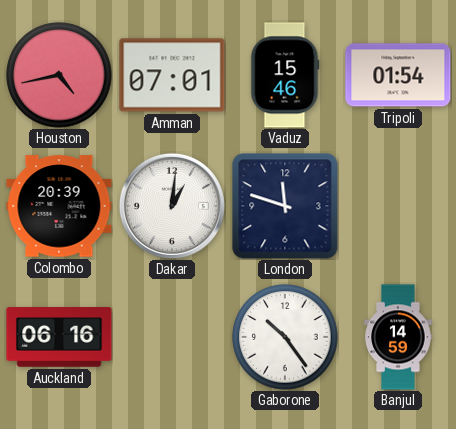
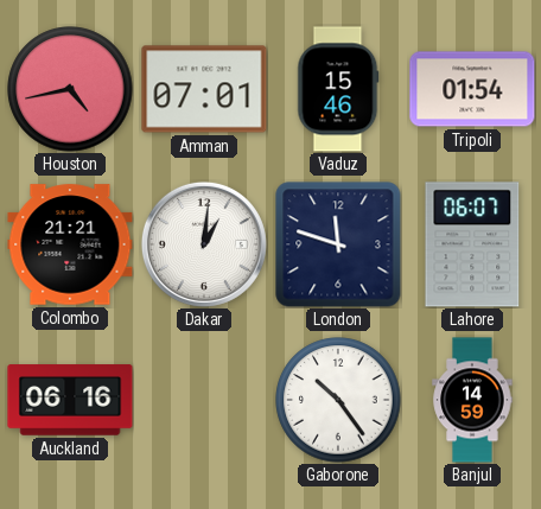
Colombo: 20:39 -> 21:21 (70, 244)
Lahore: none -> 06:07 (472, 244)
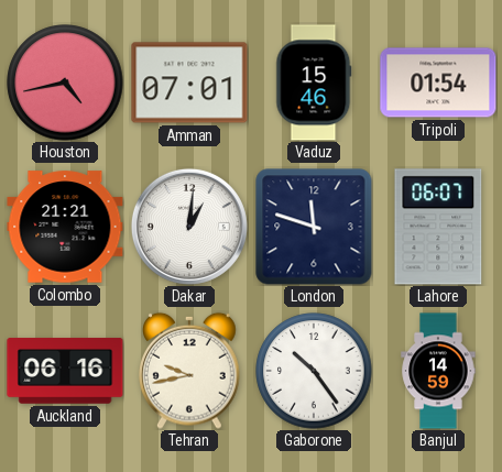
Tehran: none -> 9:43 (190, 371)
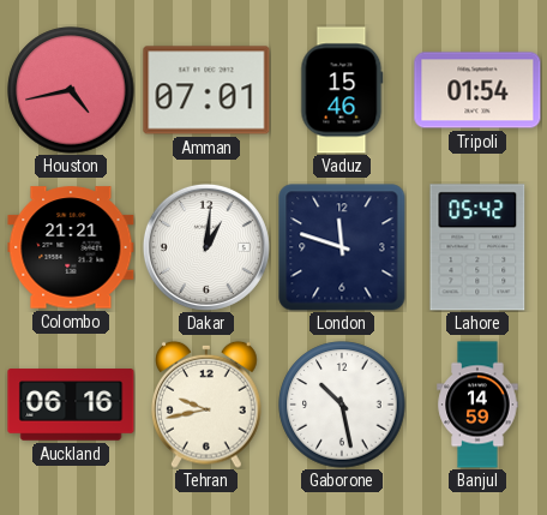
Lahore: 06:07 -> 05:42 (477, 247)
Gaborone: 10:24 -> 10:28 (342, 405)
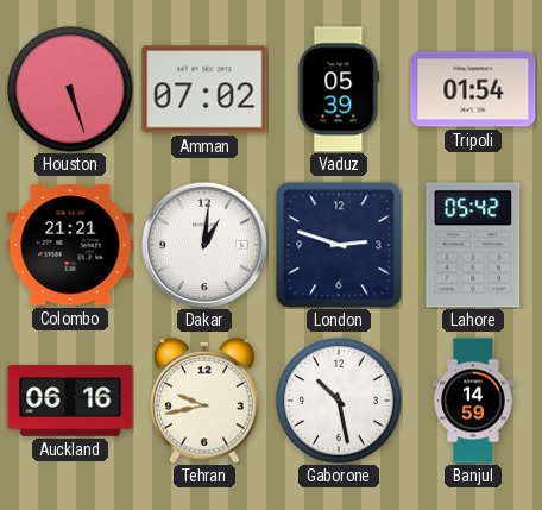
Houston: 4:43 -> 5:27 (70, 89)
Amman: 07:01 -> 07:02 (204, 89)
Vaduz: 15:46 -> 05:39 (339, 89)
London: 11:48 -> 2:48 (339, 245)
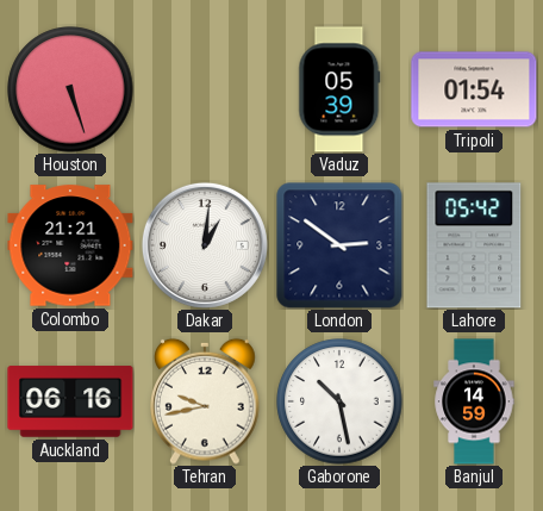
Amman: 07:02 -> none (204, 89)
London: 2:48 -> 2:51 (339, 245)
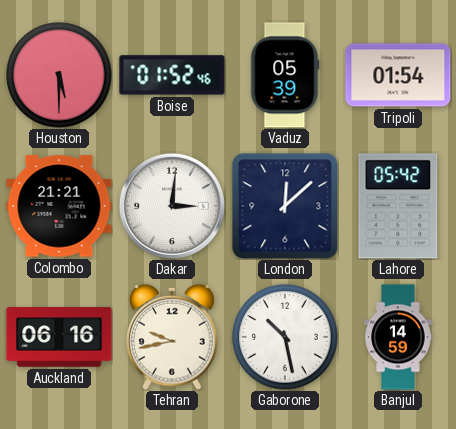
Houston: 5:27 -> 5:30 (59, 75)
Boise: none -> 01:52 (172, 75)
Dakar: 1:01 -> 3:01 (172, 206)
London: 2:51 -> 12:08 (285, 206)
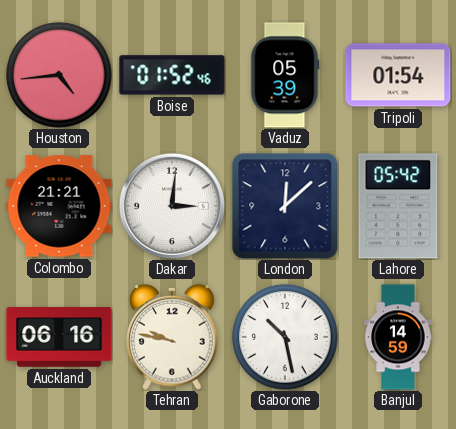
Houston: 5:30 -> 4:44 (59, 75)
Tehran: 9:43 -> 9:47 (173, 337)
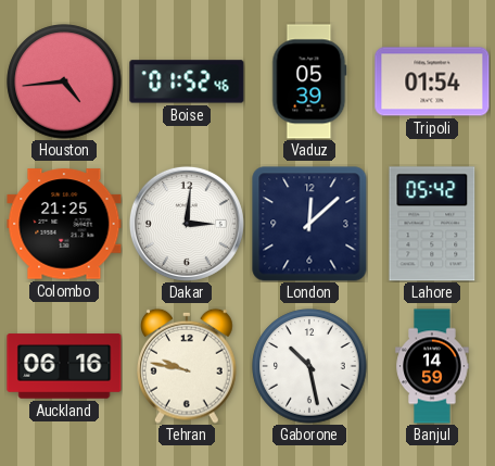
Colombo: 21:21 -> 21:25 (64, 224)
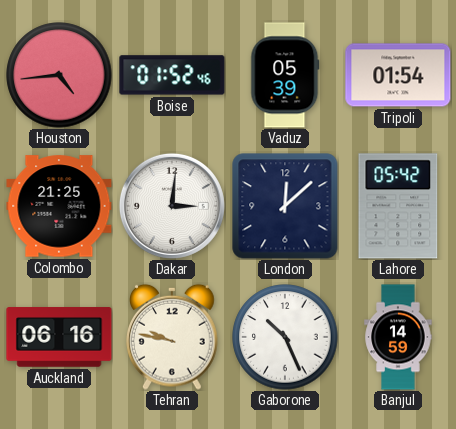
Gaborone: 10:28 -> 10:26 (285, 337)
